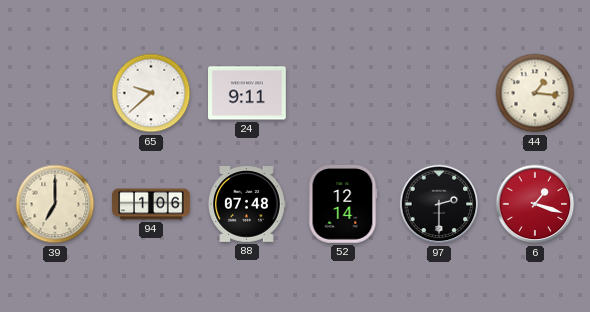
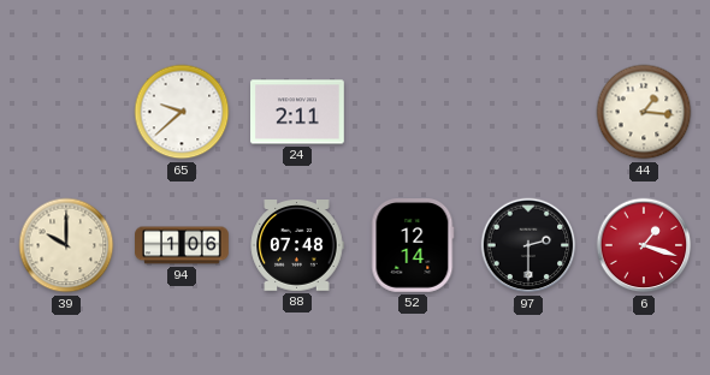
24: 9:11 -> 2:11 (298, 112)
39: 7:00 -> 10:00 (66, 245)
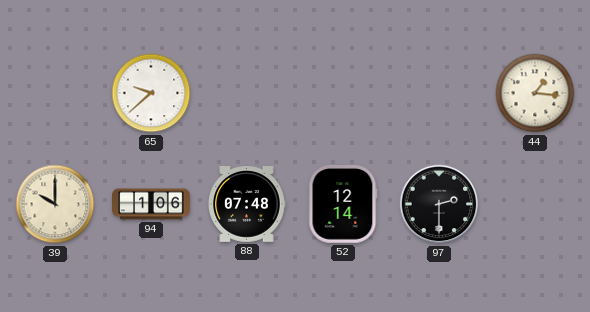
24: 2:11 -> none (298, 112)
6: 1:18 -> none (644, 245)
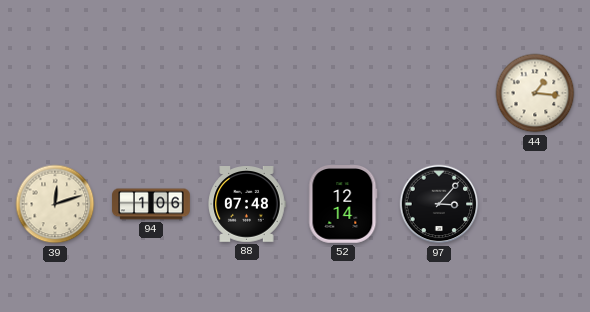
65: 9:38 -> none (151, 93)
39: 10:00 -> 12:12 (55, 204)
97: 2:30 -> 3:07 (439, 204)
